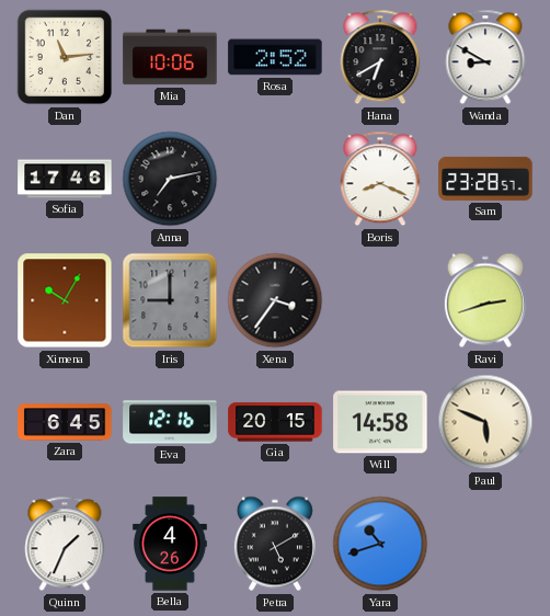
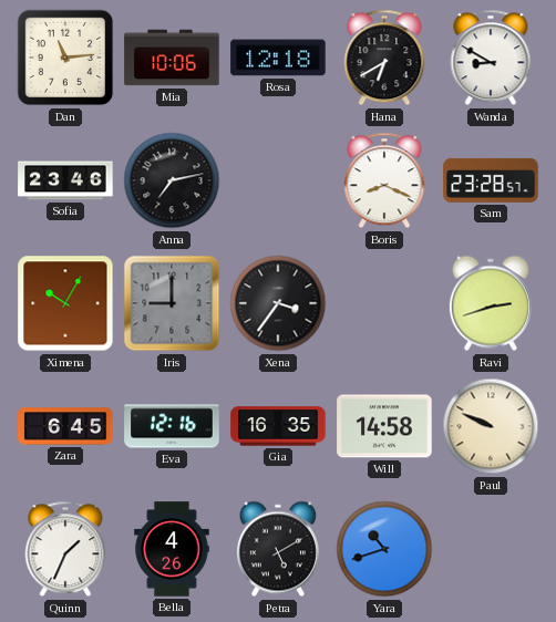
Rosa: 2:52 -> 12:18 (278, 58)
Sofia: 17:46 -> 23:46 (65, 180)
Gia: 20:15 -> 16:35 (278, 426)
Paul: 5:49 -> 9:49 (491, 426)
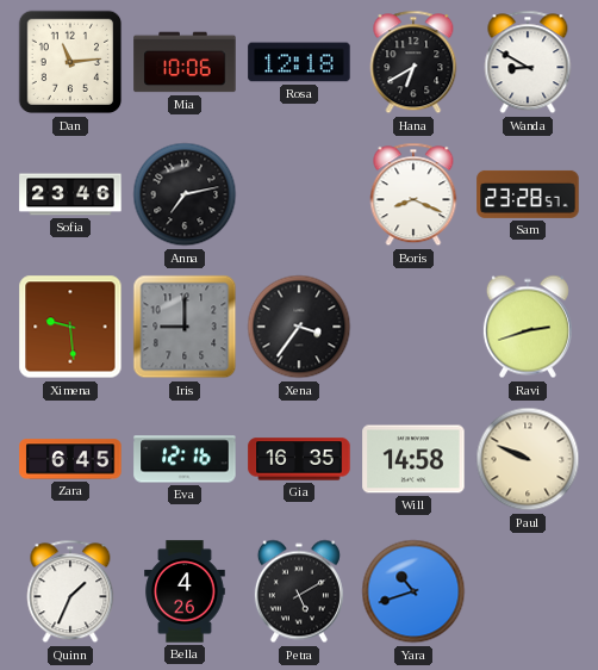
Ximena: 10:05 -> 9:29 (70, 327)
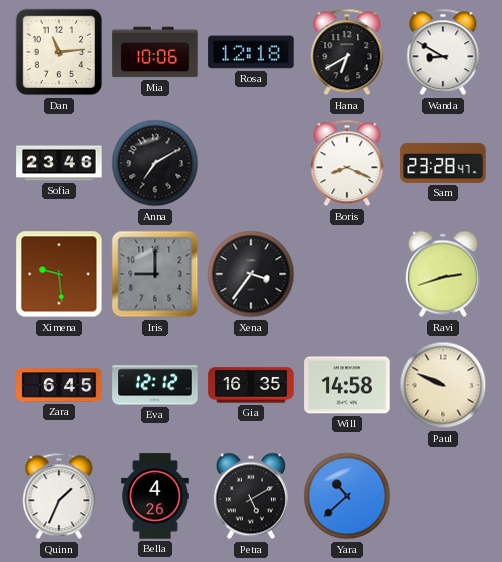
Anna: 7:13 -> 7:10 (155, 163)
Sam: 23:28:57 -> 23:28:47 (443, 163)
Eva: 12:16 -> 12:12 (155, 385)
Yara: 10:42 -> 10:38 (347, 496)
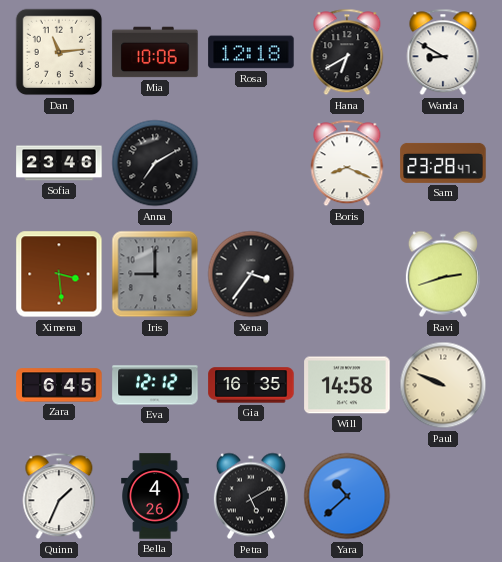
Ximena: 9:29 -> 3:29 (59, 274)
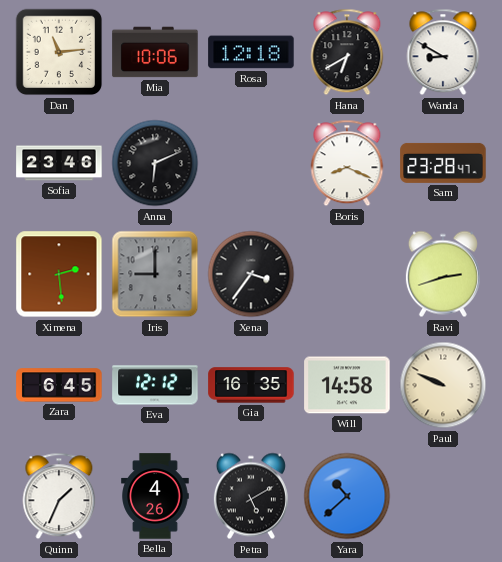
Anna: 7:10 -> 6:11 (155, 163)
Ximena: 3:29 -> 2:29 (59, 274)
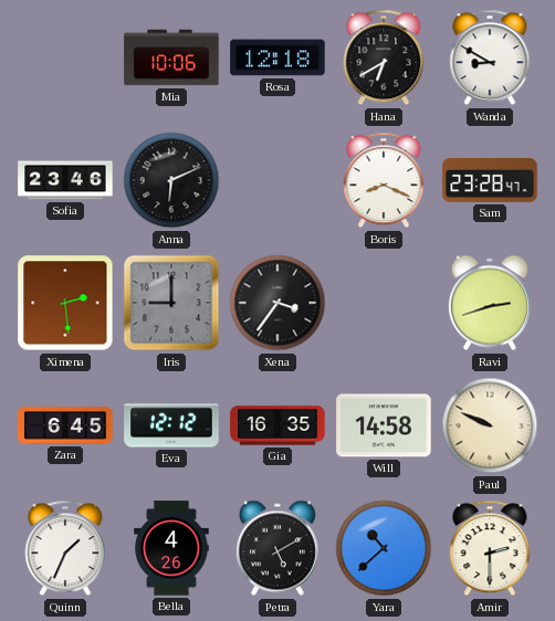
Dan: 11:14 -> none (59, 52)
Amir: none -> 2:30 (490, 548)
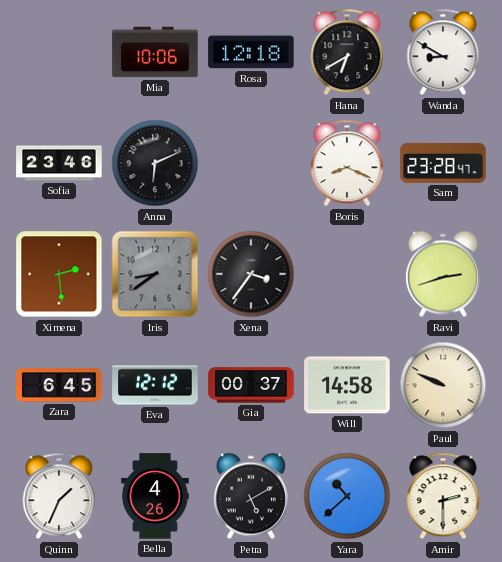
Iris: 9:00 -> 8:39 (155, 274)
Gia: 16:35 -> 00:37 (251, 385)
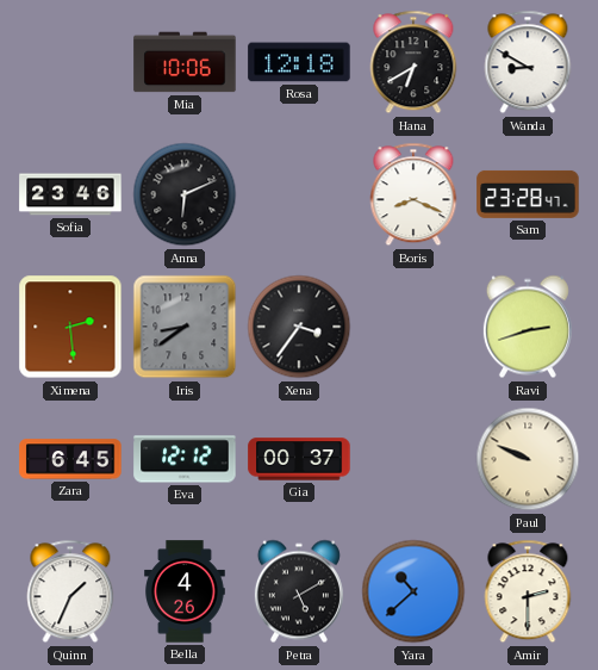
Will: 14:58 -> none (347, 385)
